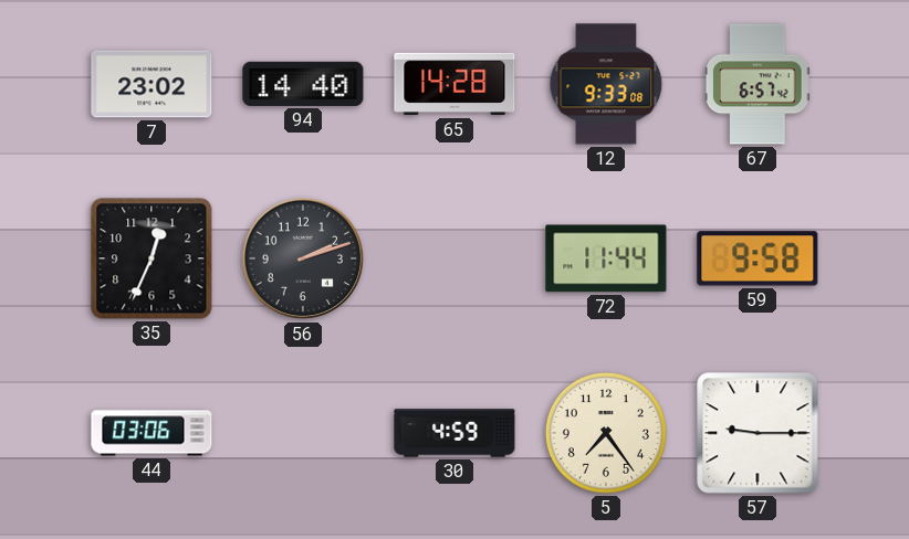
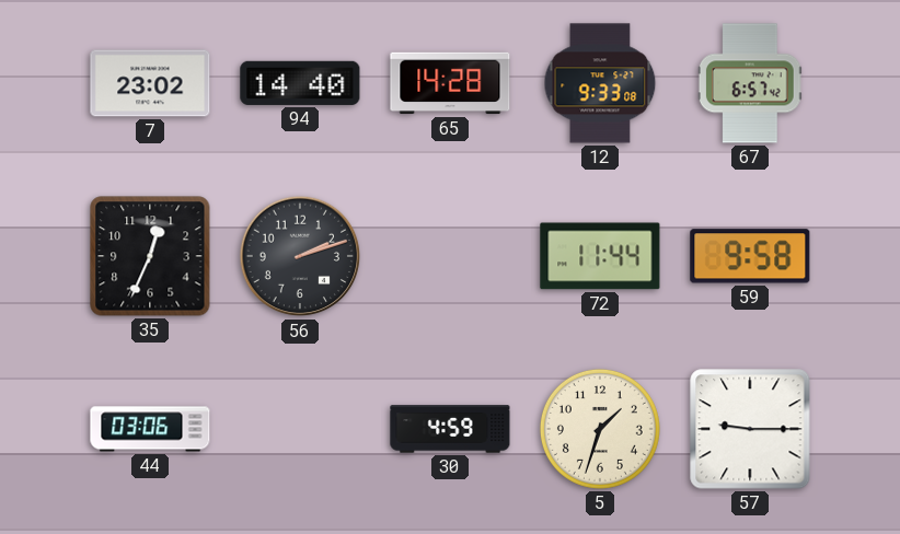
5: 7:24 -> 1:33 (600, 429)
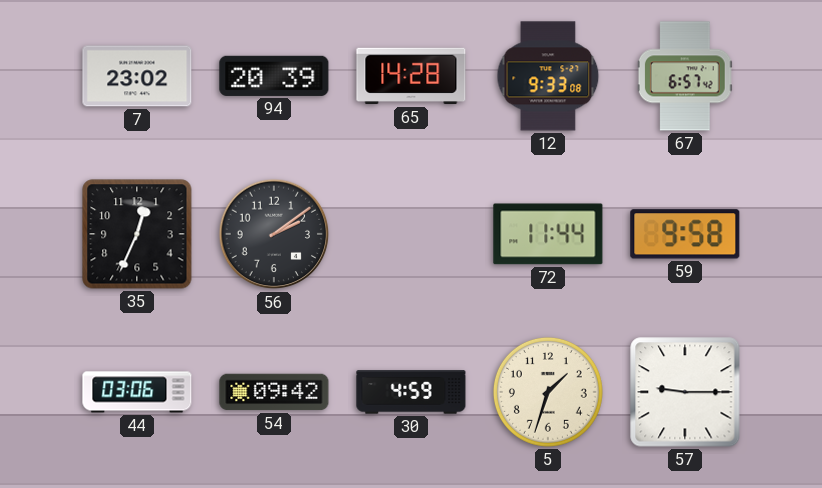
94: 14:40 -> 20:39 (274, 76)
56: 2:12 -> 2:09 (274, 234)
54: none -> 09:42 (274, 392)
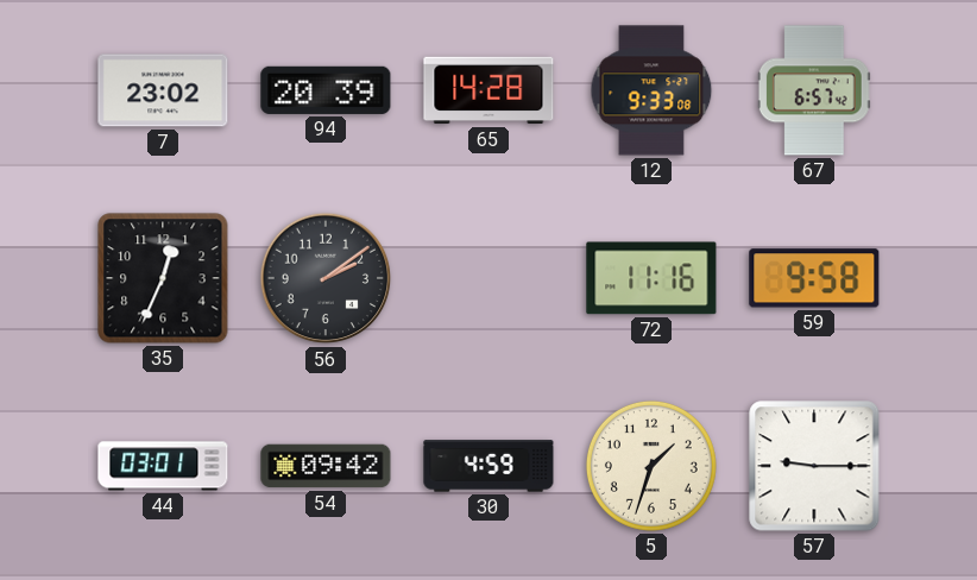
72: 11:44 -> 11:16 (651, 278)
44: 03:06 -> 03:01 (163, 466)
